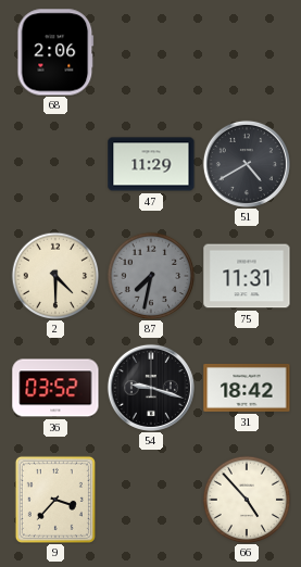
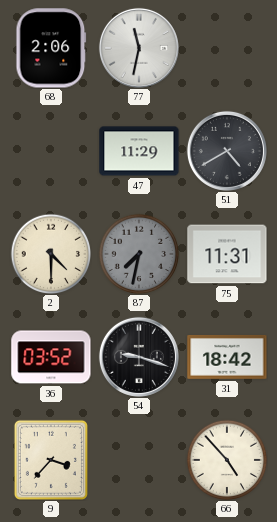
77: none -> 11:32 (139, 48)
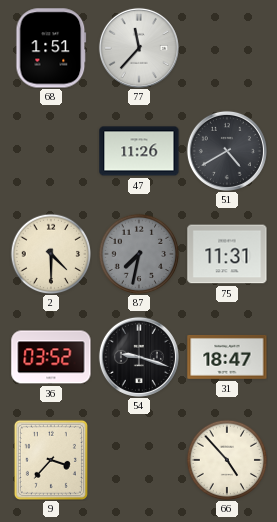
68: 2:06 -> 1:51 (51, 48)
77: 11:32 -> 11:37 (139, 48)
47: 11:29 -> 11:26 (139, 151)
31: 18:42 -> 18:47 (227, 357)
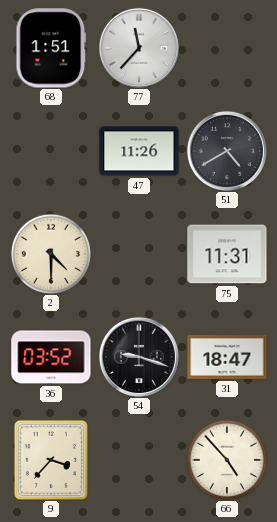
87: 7:32 -> none (139, 254)
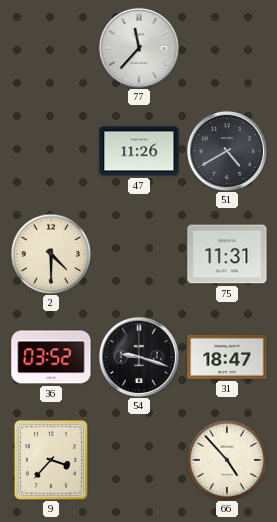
68: 1:51 -> none (51, 48)
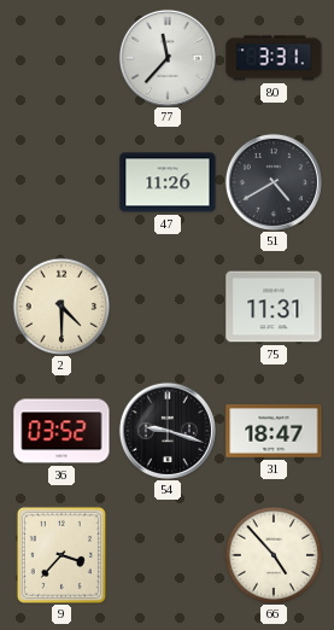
80: none -> 3:31 (274, 58)
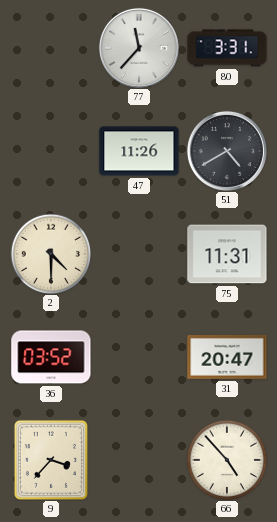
54: 9:18 -> none (168, 431)
31: 18:47 -> 20:47 (227, 357)
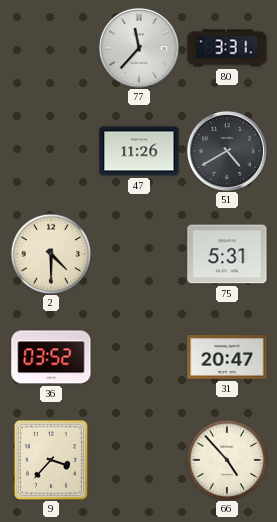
75: 11:31 -> 5:31 (227, 254)
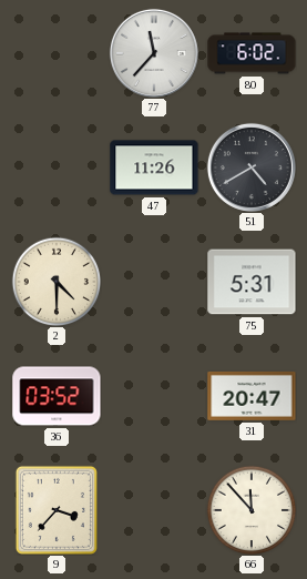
80: 3:31 -> 6:02 (252, 53)
66: 4:53 -> 11:53 (252, 510)
